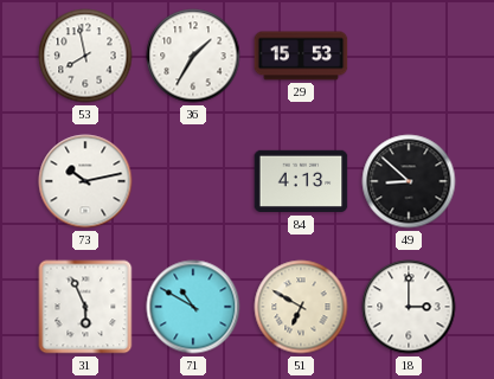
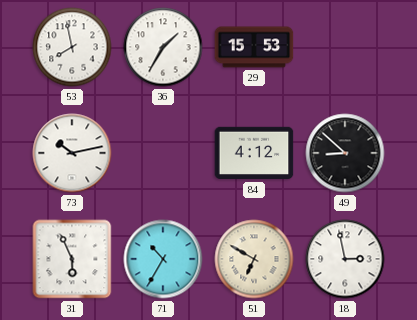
84: 4:13 -> 4:12 (254, 153)
71: 10:50 -> 10:35 (163, 259)
18: 3:00 -> 2:58 (345, 259)
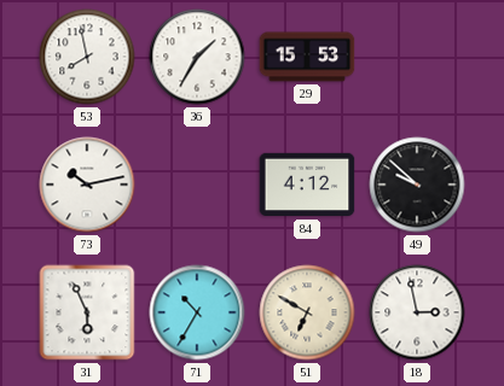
49: 8:52 -> 9:52 (417, 185)
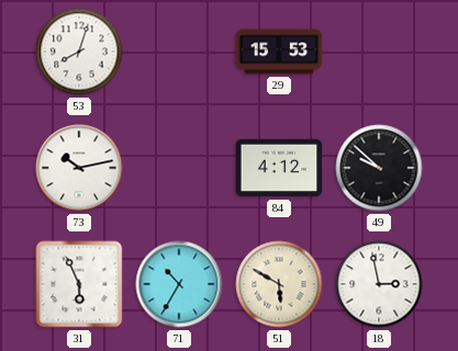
53: 7:58 -> 8:03 (79, 52)
36: 1:35 -> none (197, 57)
51: 6:50 -> 5:50 (279, 284)
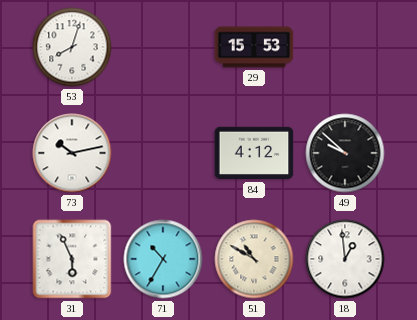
51: 5:50 -> 10:50 (254, 259)
18: 2:58 -> 12:59 (345, 259)
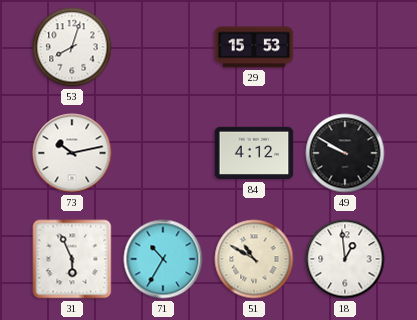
49: 9:52 -> 9:50 (345, 153)
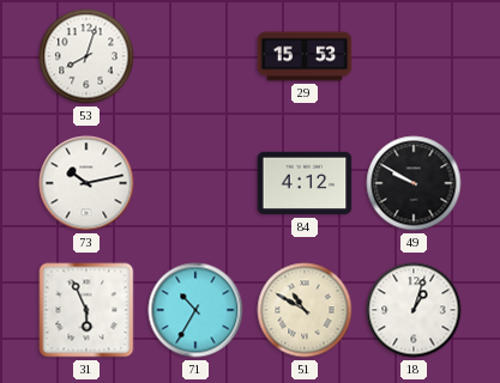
18: 12:59 -> 1:03 (414, 310)
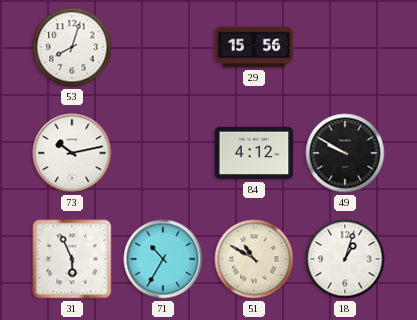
29: 15:53 -> 15:56 (254, 47)
